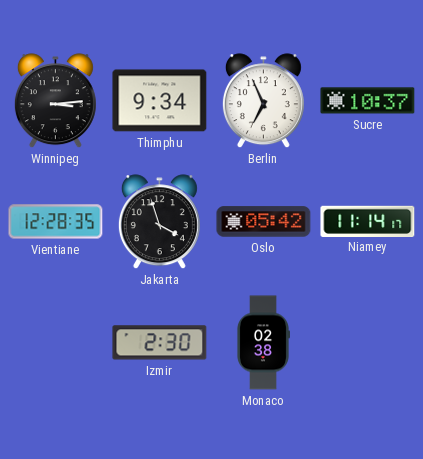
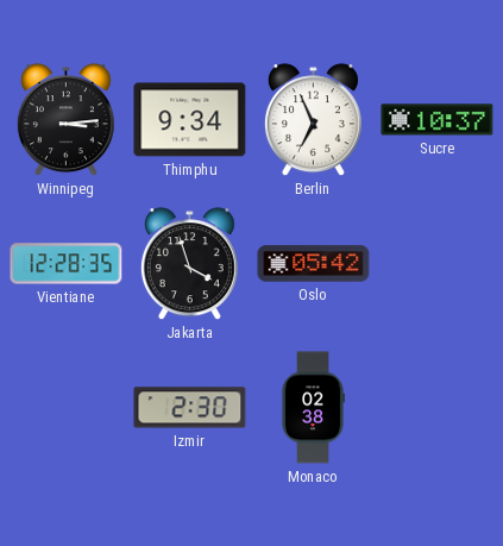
Niamey: 11:14 -> none (368, 221)
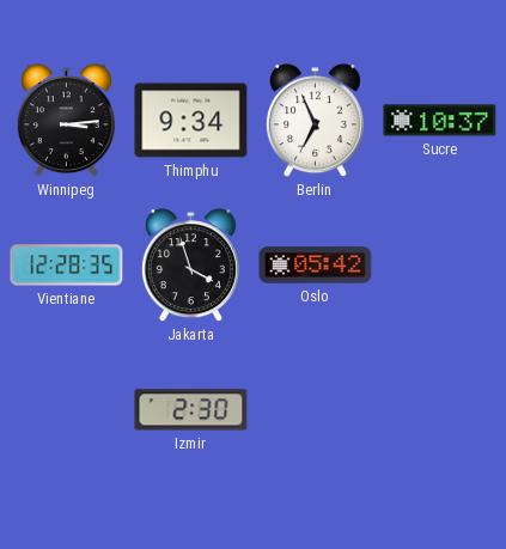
Monaco: 02:38 -> none (313, 408)
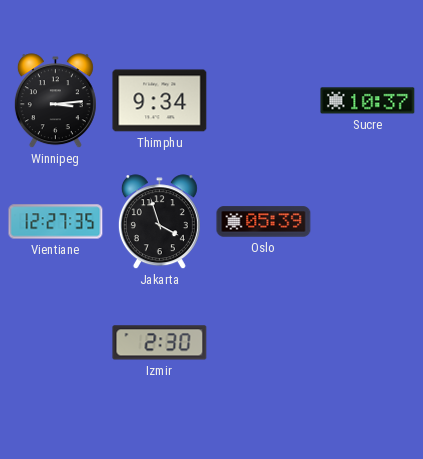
Berlin: 6:56 -> none (315, 121)
Vientiane: 12:28 -> 12:27 (56, 222)
Oslo: 05:42 -> 05:39 (264, 222)
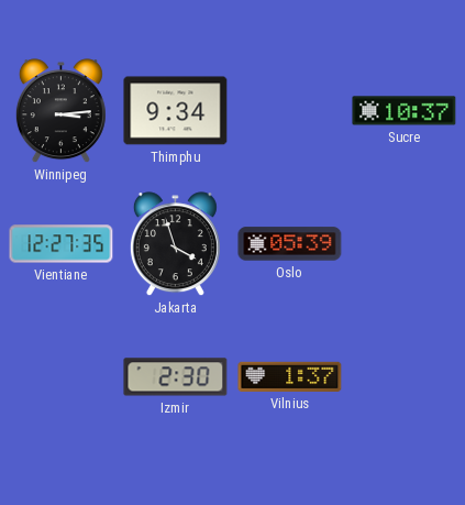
Vilnius: none -> 1:37 (290, 376)
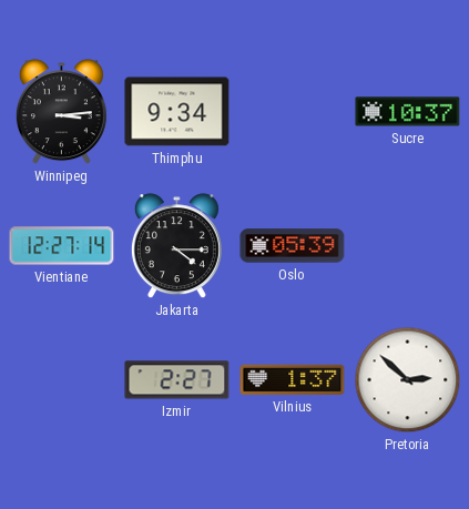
Vientiane: 12:27:35 -> 12:27:14 (62, 246)
Jakarta: 3:57 -> 4:15 (176, 246)
Izmir: 2:30 -> 2:27 (177, 380)
Pretoria: none -> 2:52 (408, 380)
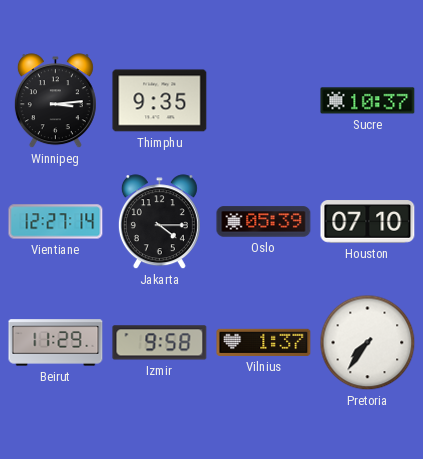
Thimphu: 9:34 -> 9:35 (160, 101)
Houston: none -> 07:10 (368, 222)
Beirut: none -> 11:29 (56, 343)
Izmir: 2:27 -> 9:58 (160, 343)
Pretoria: 2:52 -> 7:36 (368, 343)
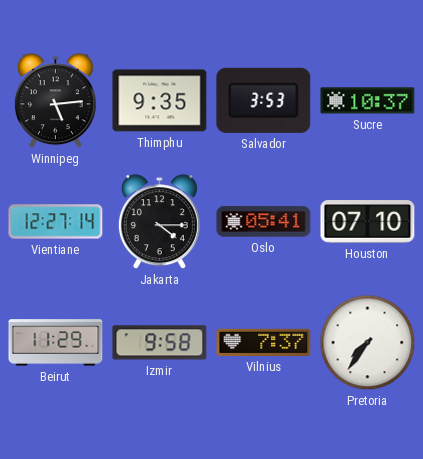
Winnipeg: 3:14 -> 5:14 (55, 101)
Salvador: none -> 3:53 (264, 100)
Oslo: 05:39 -> 05:41 (264, 222)
Vilnius: 1:37 -> 7:37 (264, 342)
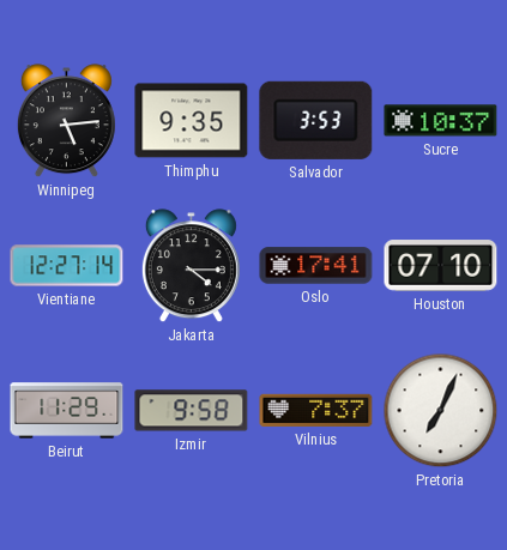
Oslo: 05:41 -> 17:41 (316, 266)
Pretoria: 7:36 -> 7:04 (441, 411)
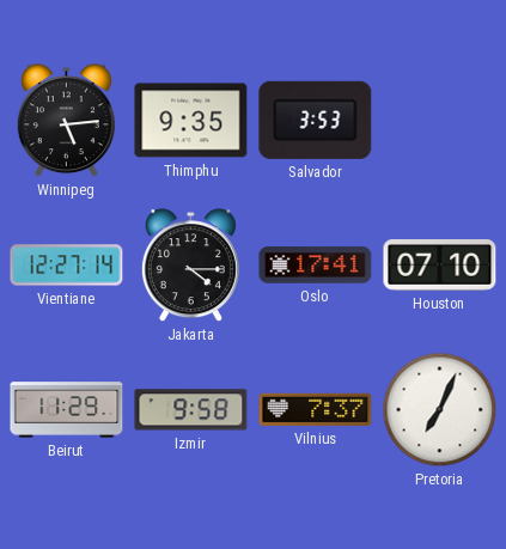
Sucre: 10:37 -> none (441, 121)
